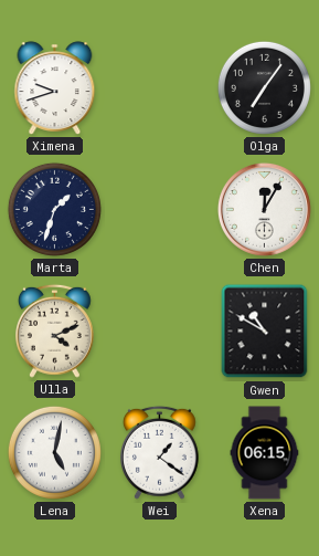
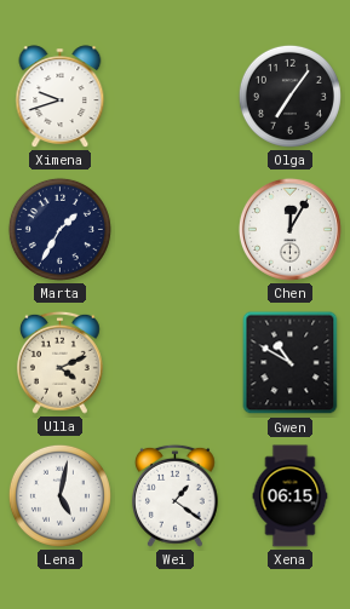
Marta: 1:33 -> 1:35 (59, 229)
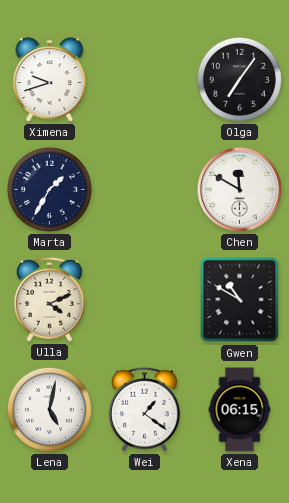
Chen: 12:05 -> 11:50 (239, 189)
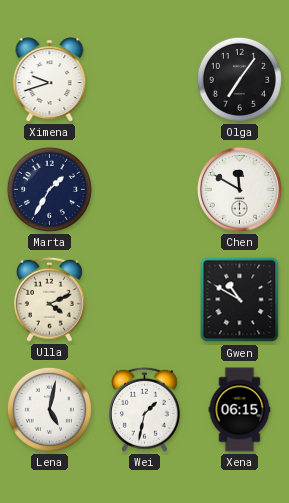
Wei: 1:21 -> 1:32 (144, 409)
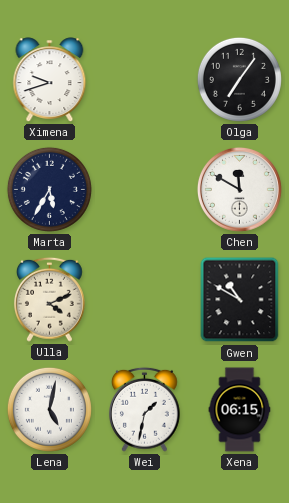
Marta: 1:35 -> 5:35 (49, 189)
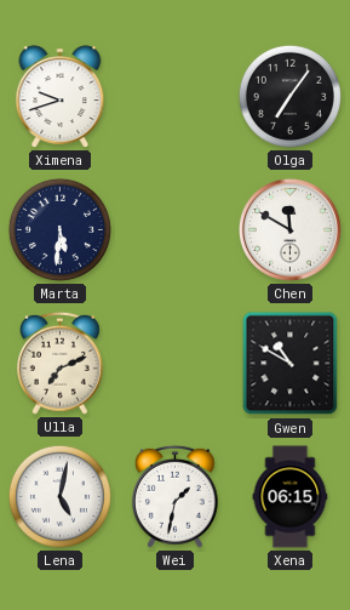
Marta: 5:35 -> 5:31 (59, 229)
Ulla: 4:11 -> 7:11 (59, 363)
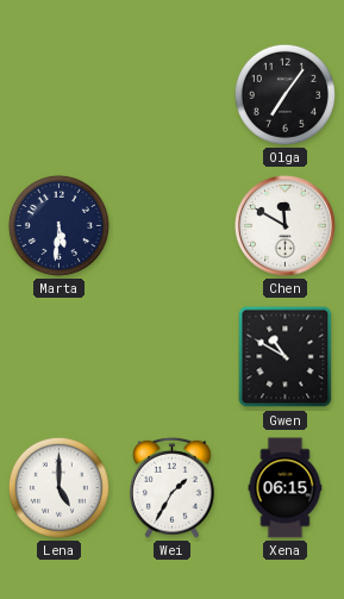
Ximena: 9:42 -> none (61, 97)
Ulla: 7:11 -> none (59, 363)
Lena: 5:02 -> 5:00 (58, 487)
Wei: 1:32 -> 1:35 (171, 487)
